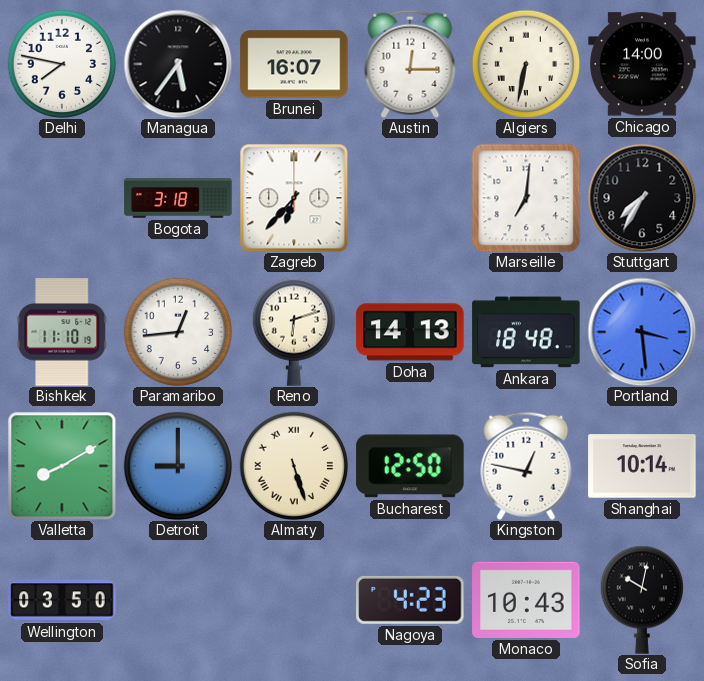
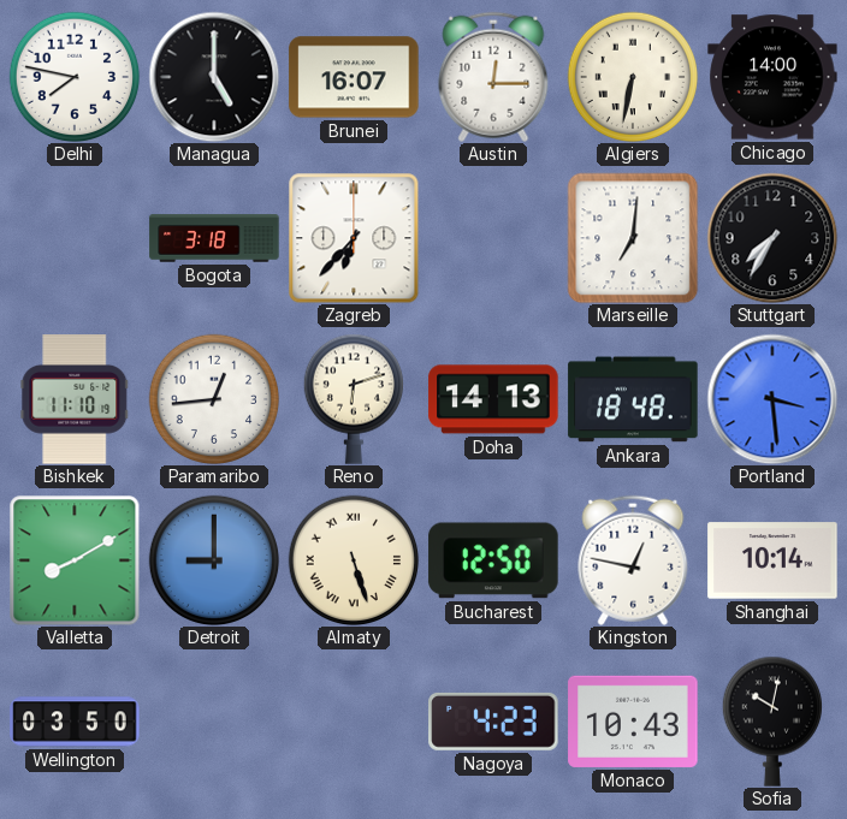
Managua: 5:36 -> 5:00 (214, 77)
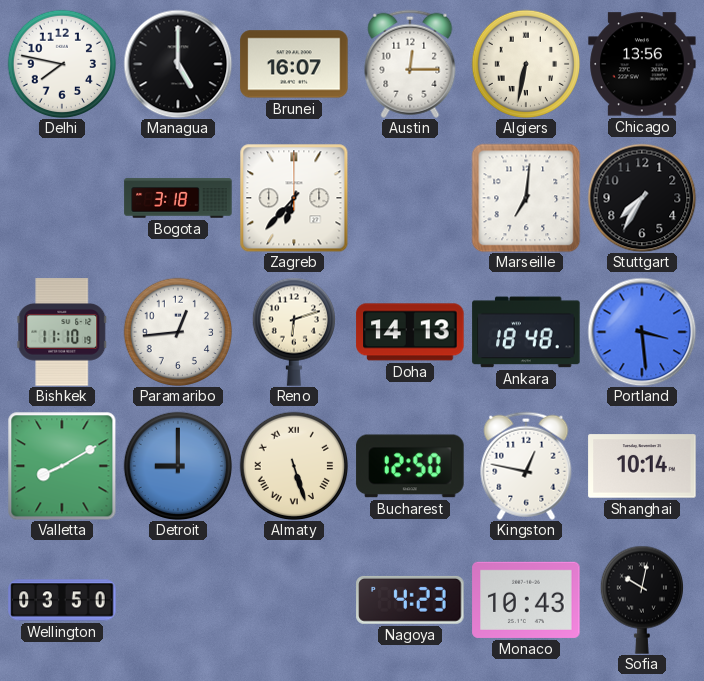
Chicago: 14:00 -> 13:56 (642, 64)
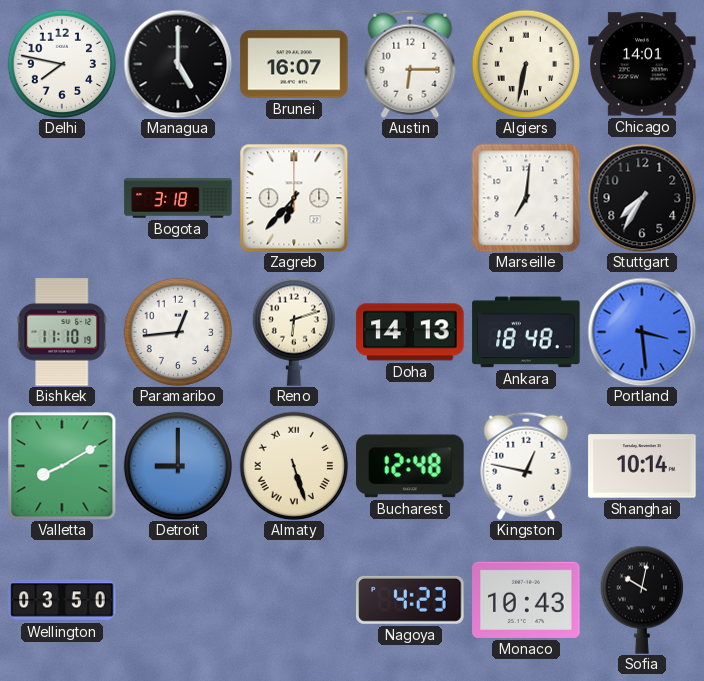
Austin: 12:15 -> 6:15 (410, 64)
Chicago: 13:56 -> 14:01 (642, 64)
Bucharest: 12:50 -> 12:48 (410, 466)
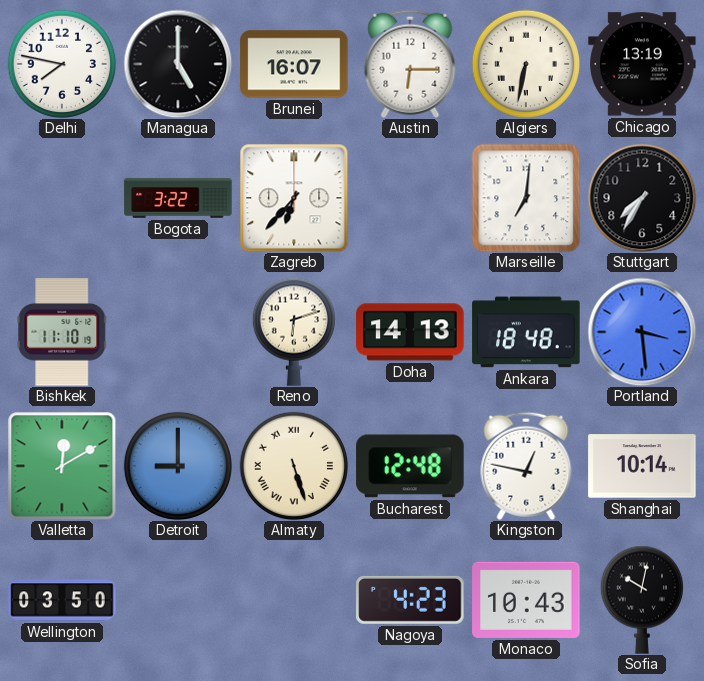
Chicago: 14:01 -> 13:19 (642, 64)
Bogota: 3:18 -> 3:22 (178, 198)
Paramaribo: 12:44 -> none (178, 332)
Valletta: 8:10 -> 12:10 (62, 466)
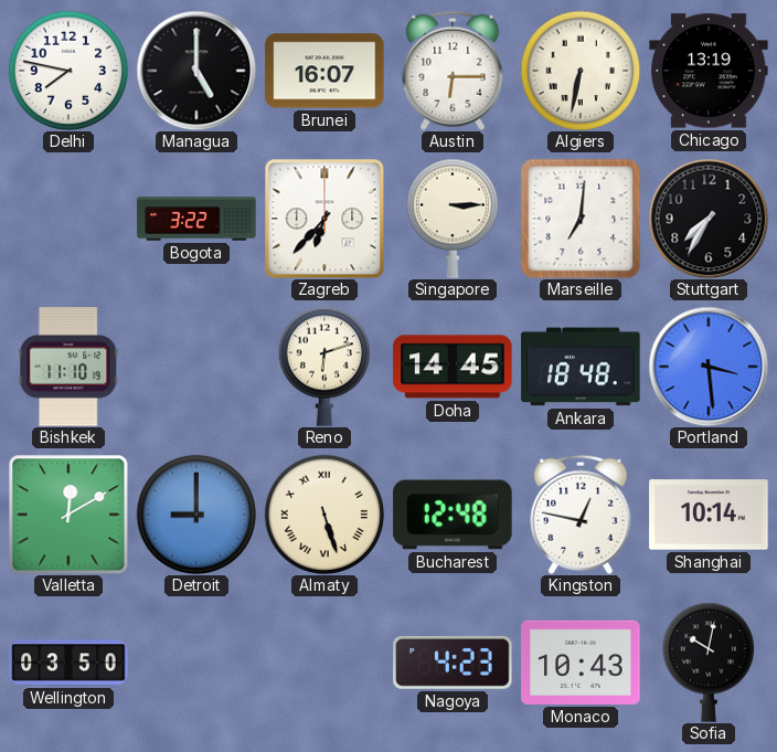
Singapore: none -> 3:15 (451, 219)
Doha: 14:13 -> 14:45 (453, 367)
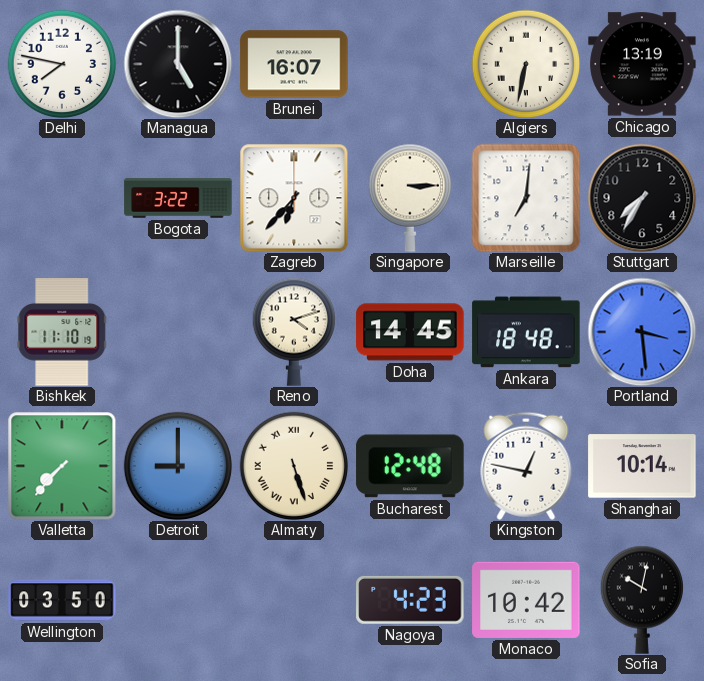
Austin: 6:15 -> none (453, 71)
Reno: 6:12 -> 4:12 (293, 332)
Valletta: 12:10 -> 7:37 (62, 466)
Monaco: 10:43 -> 10:42 (526, 600)
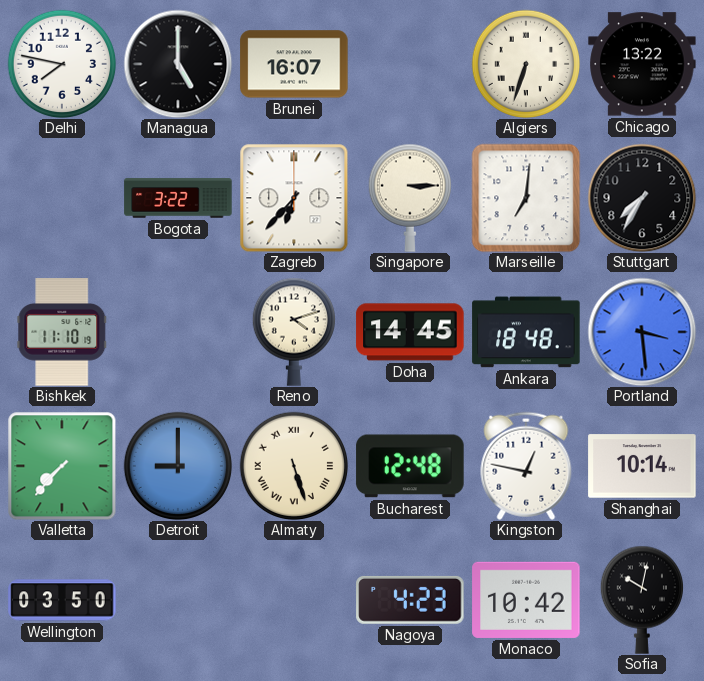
Algiers: 6:32 -> 6:33 (526, 64)
Chicago: 13:19 -> 13:22 (642, 64)
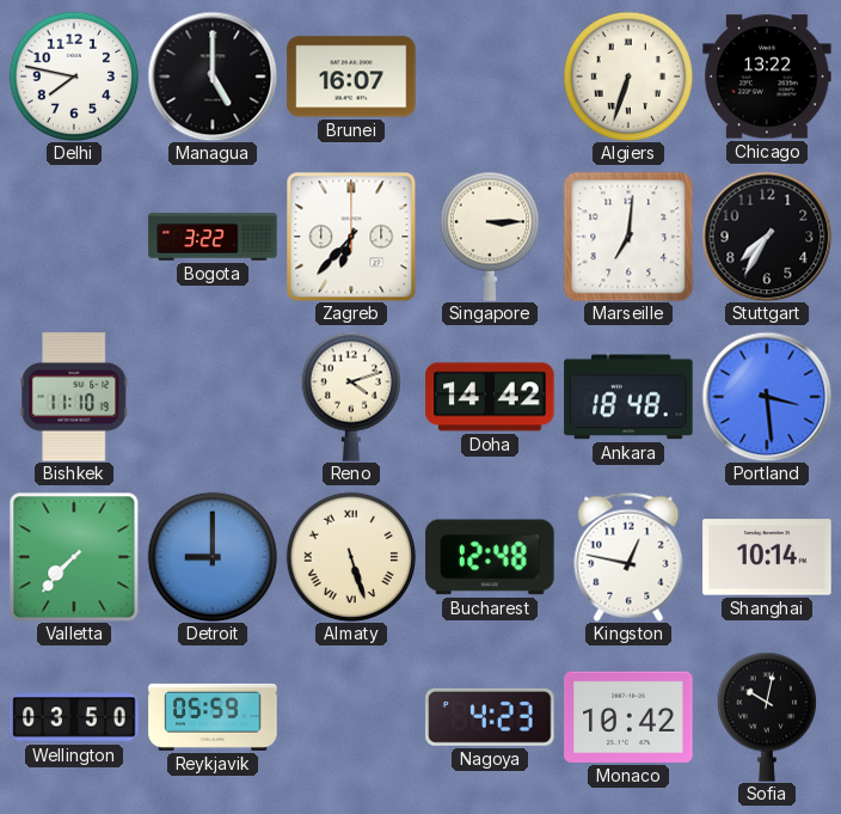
Doha: 14:45 -> 14:42 (490, 397)
Reykjavik: none -> 05:59 (213, 717)
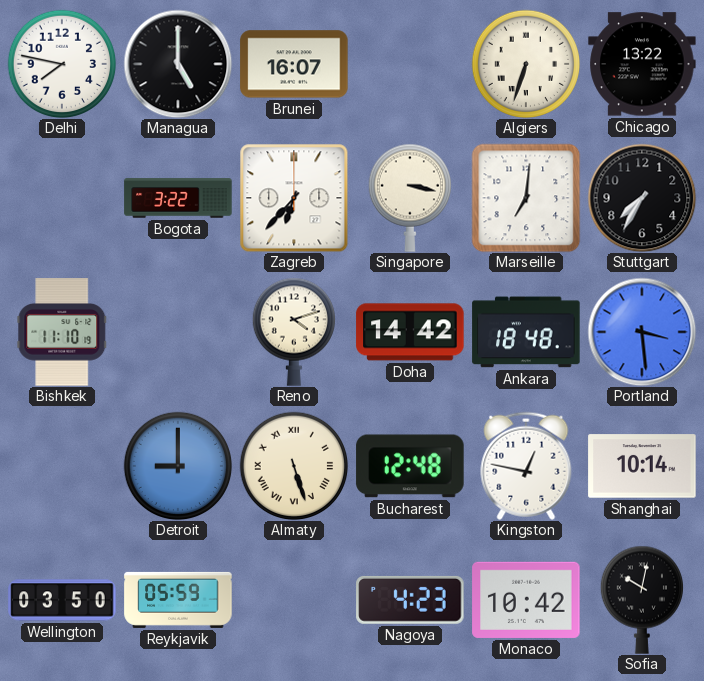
Singapore: 3:15 -> 3:17 (409, 198)
Valletta: 7:37 -> none (74, 557)
